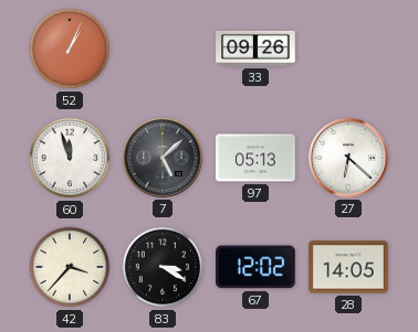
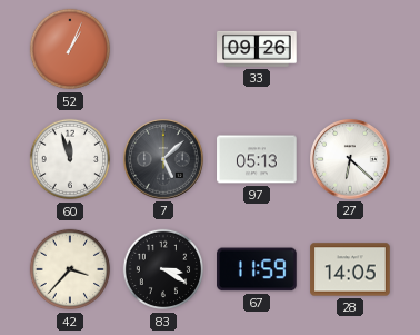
67: 12:02 -> 11:59 (258, 269)
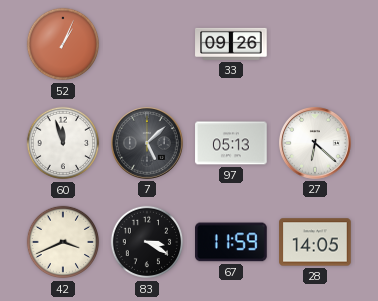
42: 3:37 -> 3:41 (63, 242)
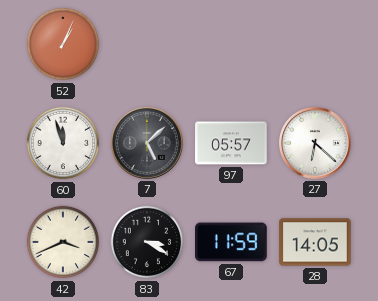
33: 09:26 -> none (231, 44)
97: 05:13 -> 05:57 (231, 143)
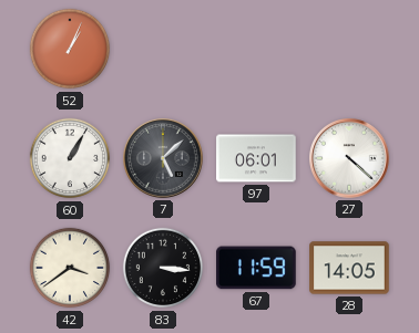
60: 11:57 -> 1:05 (70, 158)
97: 05:57 -> 06:01 (256, 158)
27: 6:22 -> 4:22 (350, 159)
42: 3:41 -> 3:39 (70, 268)
83: 3:20 -> 3:16 (163, 268)
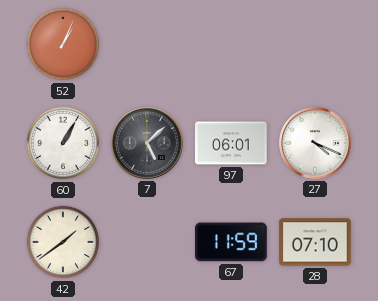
27: 4:22 -> 4:19 (316, 144)
42: 3:39 -> 1:39 (63, 242)
83: 3:16 -> none (163, 268)
28: 14:05 -> 07:10 (315, 242)
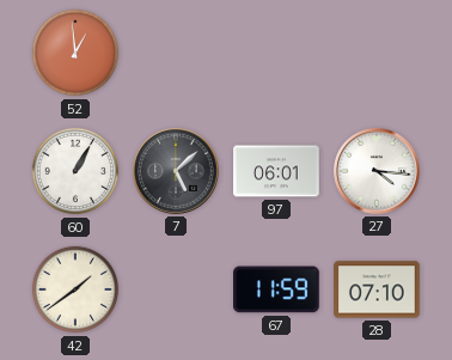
52: 1:04 -> 12:59 (75, 53)
27: 4:19 -> 4:16 (378, 172)
